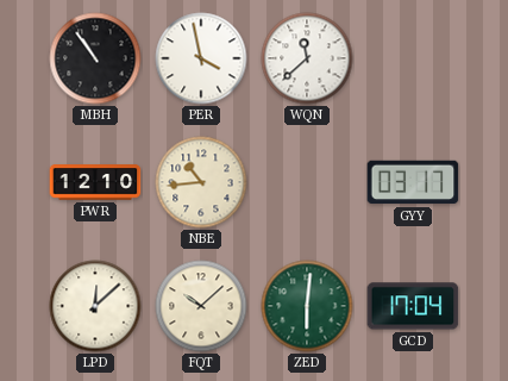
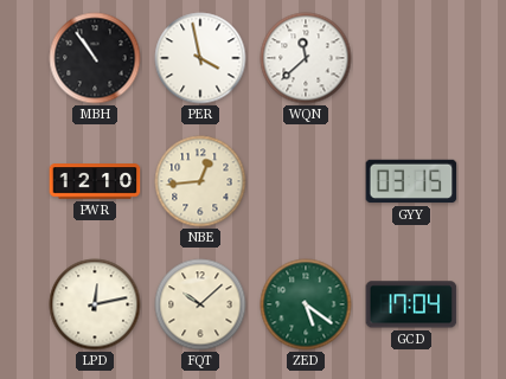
NBE: 10:44 -> 12:44 (200, 181)
GYY: 03:17 -> 03:15 (411, 181)
LPD: 12:08 -> 12:13 (95, 304)
ZED: 6:01 -> 5:21 (306, 304)
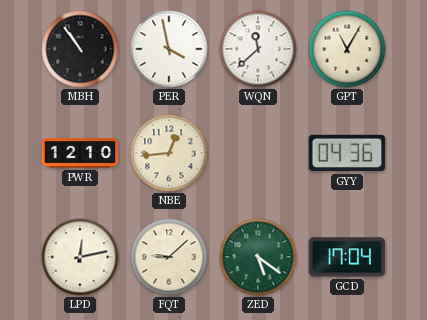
GPT: none -> 11:05 (347, 49)
GYY: 03:15 -> 04:36 (347, 153)
FQT: 10:08 -> 9:08 (169, 257)
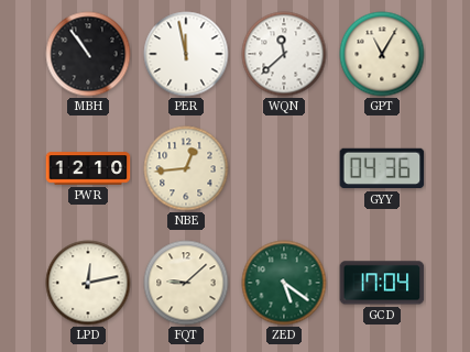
PER: 3:58 -> 11:58 (186, 54)
